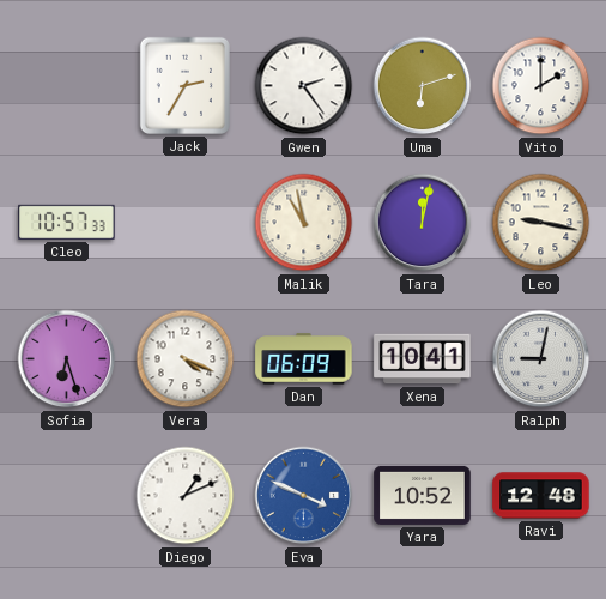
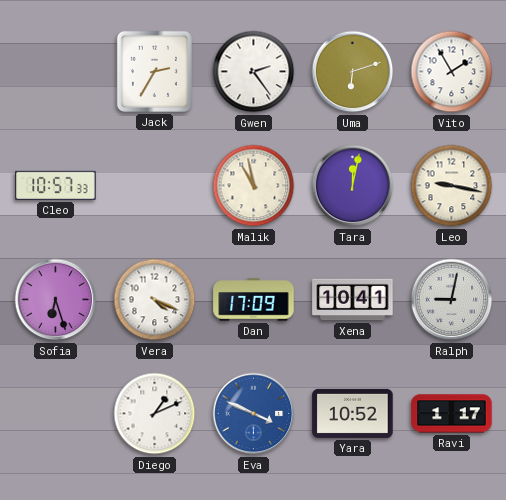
Vito: 2:00 -> 1:55 (452, 72)
Dan: 06:09 -> 17:09 (254, 300)
Ravi: 12:48 -> 1:17 (452, 414)
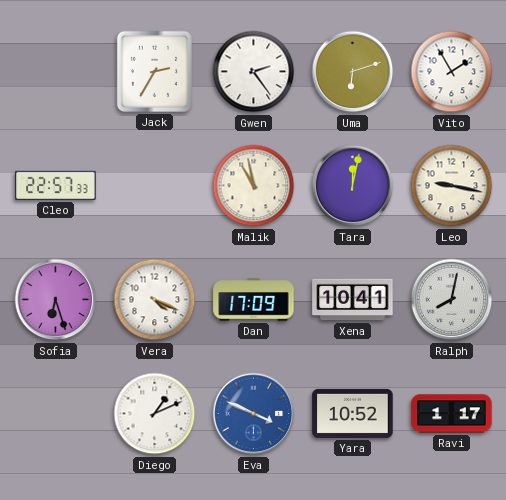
Cleo: 10:57 -> 22:57 (56, 185)
Ralph: 9:02 -> 8:02 (452, 300)
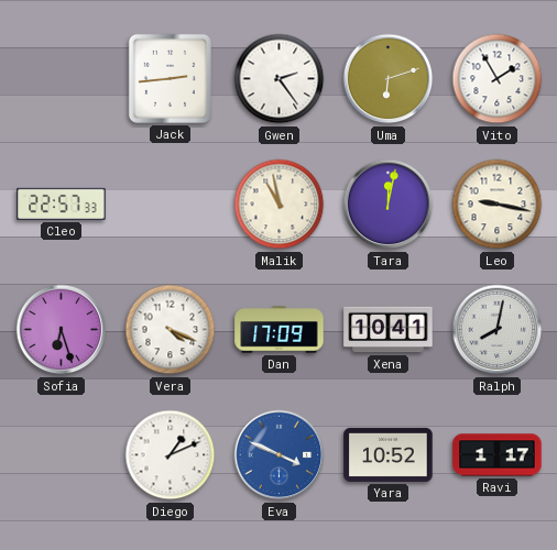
Jack: 2:35 -> 2:44 (170, 78)
